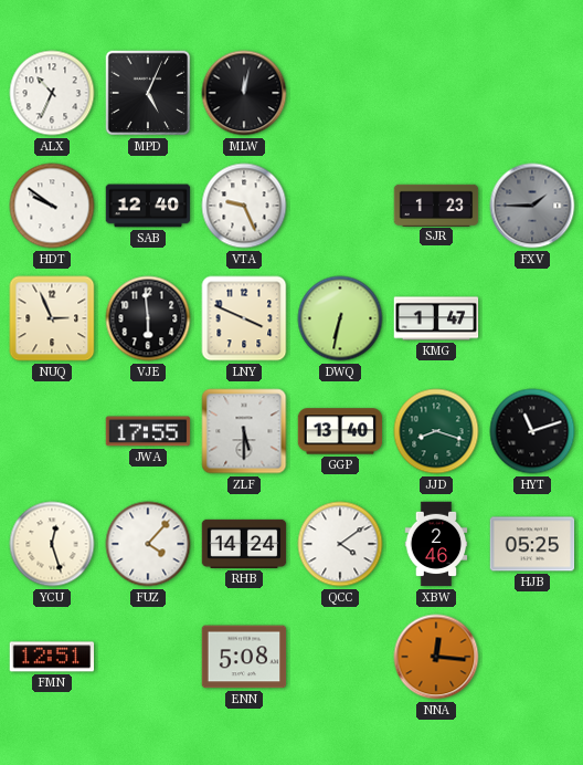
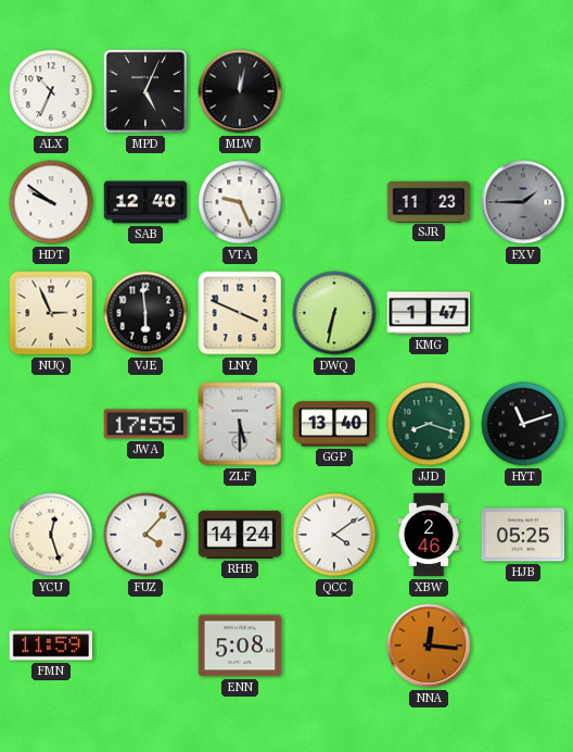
SJR: 1:23 -> 11:23 (429, 201)
FMN: 12:51 -> 11:59 (51, 646)
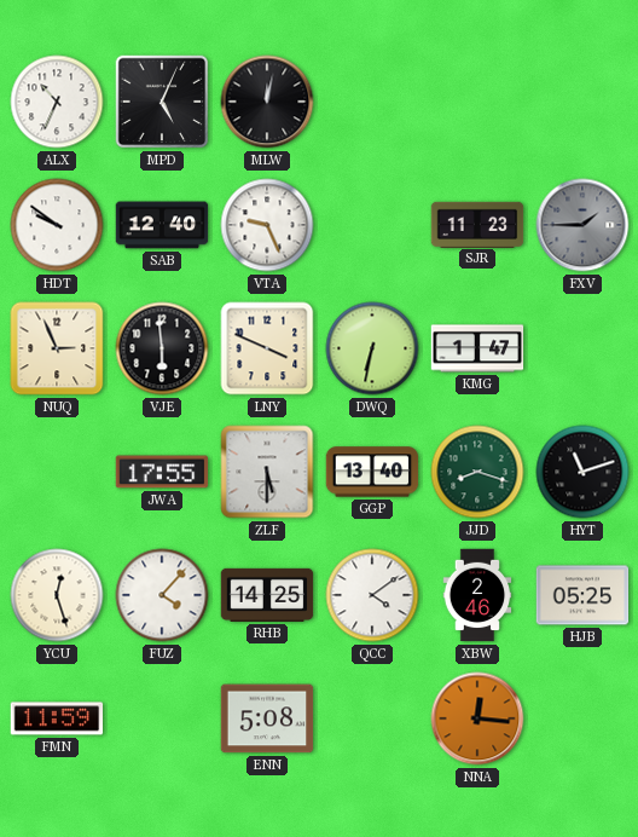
RHB: 14:24 -> 14:25 (267, 595)
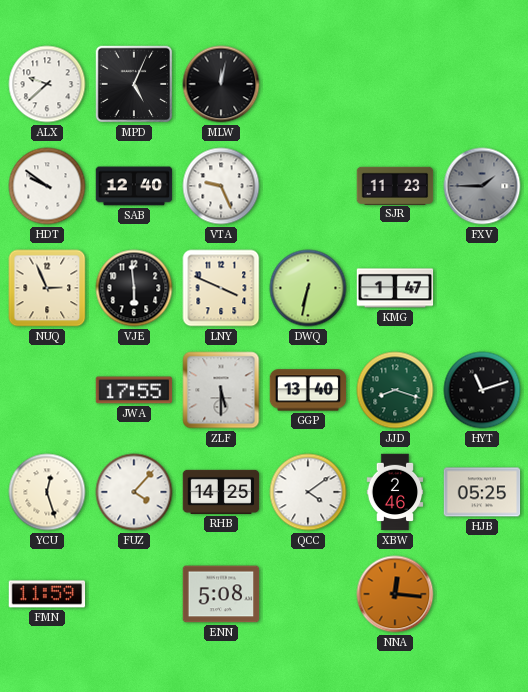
ALX: 10:34 -> 9:38 (47, 84)
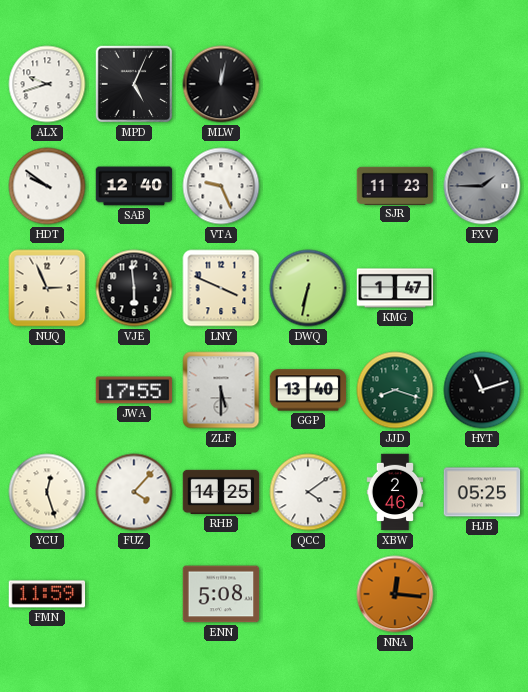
ALX: 9:38 -> 9:42 (47, 84)
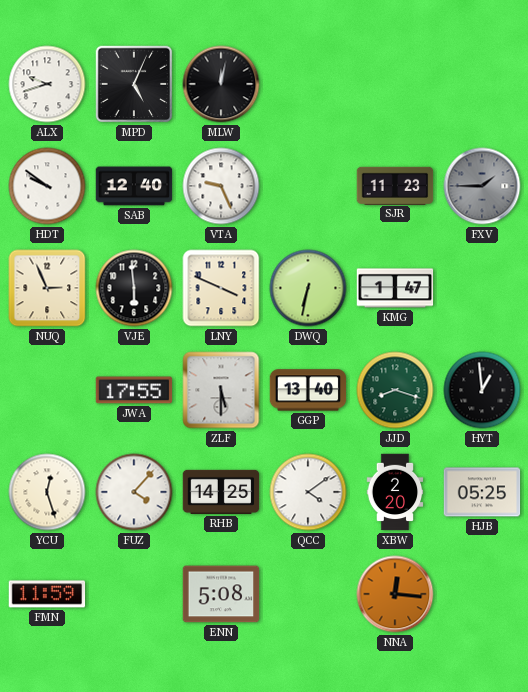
HYT: 11:12 -> 12:59 (482, 390)
XBW: 2:46 -> 2:20 (395, 492)
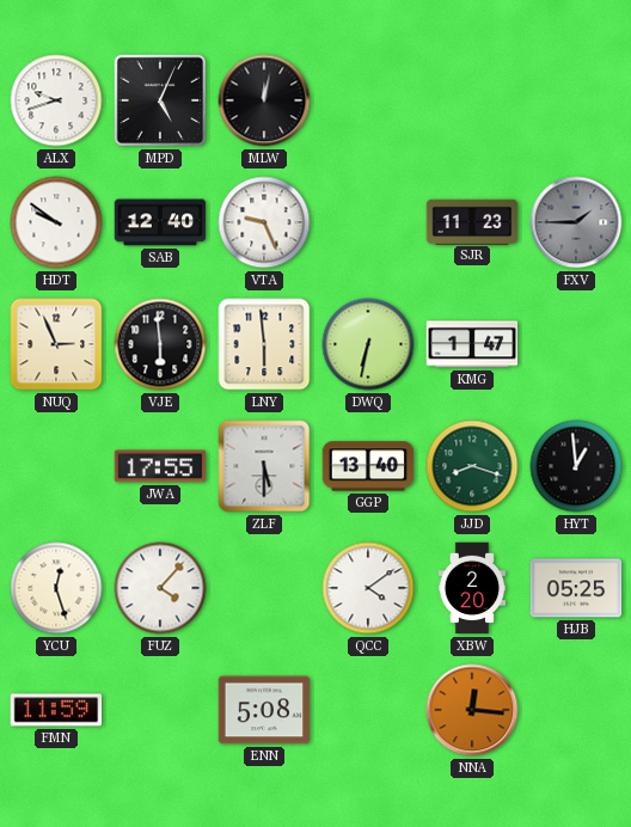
LNY: 3:49 -> 5:59 (264, 344)
RHB: 14:25 -> none (221, 492)
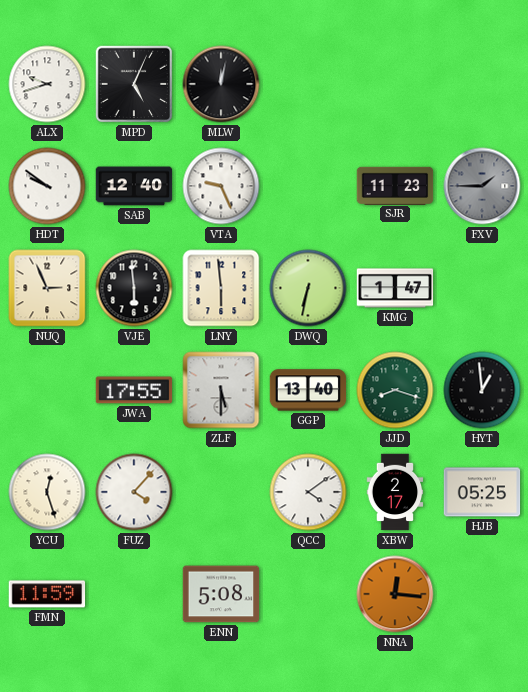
XBW: 2:20 -> 2:17 (395, 492)
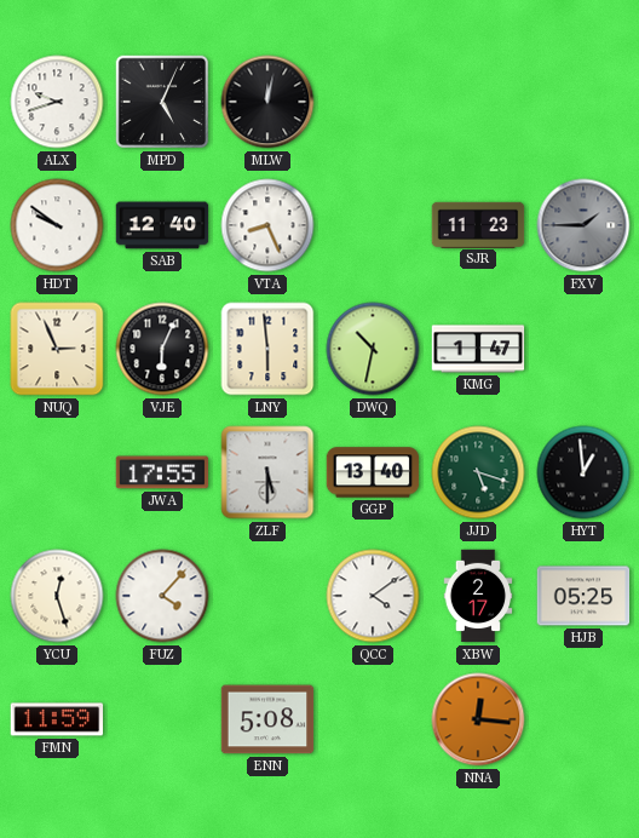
VTA: 9:26 -> 8:26 (267, 225)
VJE: 5:59 -> 6:04 (162, 349)
DWQ: 6:32 -> 10:32 (373, 349)
JJD: 8:18 -> 5:18 (478, 472)
